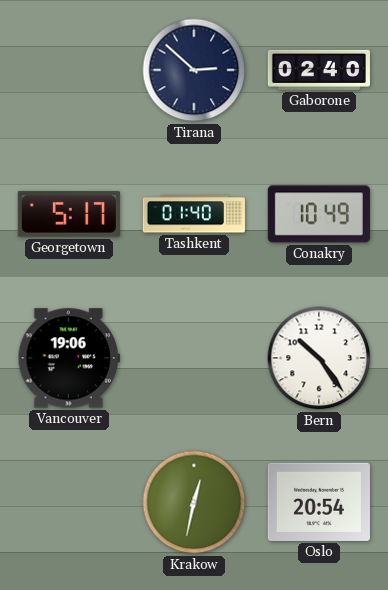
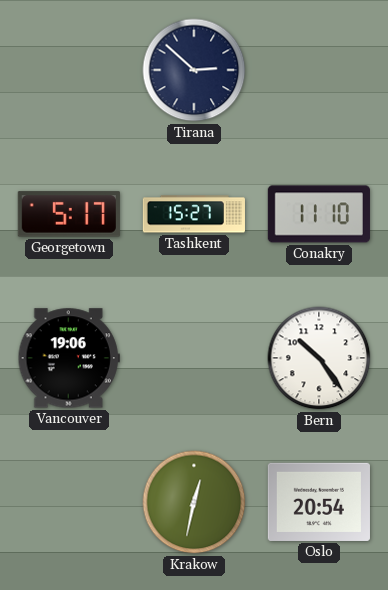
Gaborone: 02:40 -> none (319, 70)
Tashkent: 01:40 -> 15:27 (194, 214)
Conakry: 10:49 -> 11:10 (319, 214)
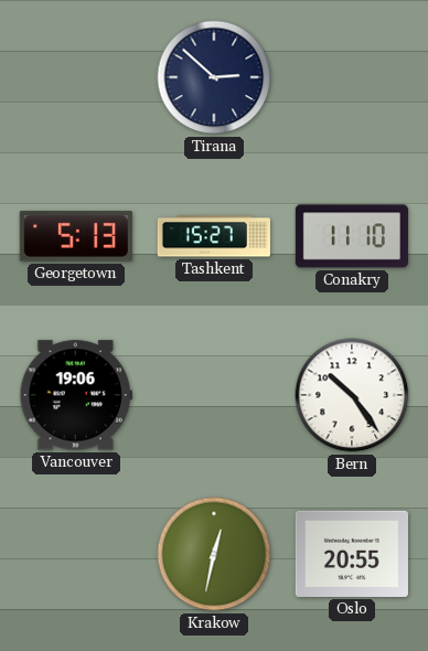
Georgetown: 5:17 -> 5:13 (76, 236)
Oslo: 20:54 -> 20:55 (352, 554)
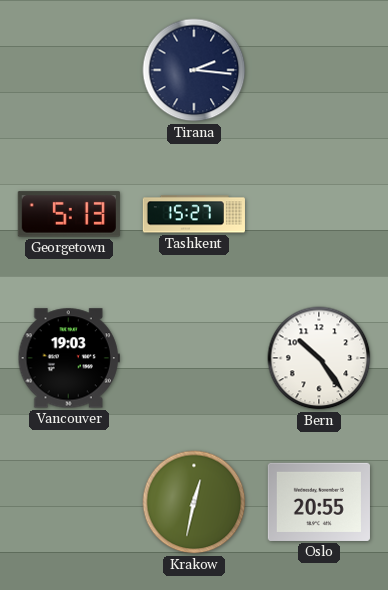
Tirana: 2:52 -> 2:16 (194, 70)
Conakry: 11:10 -> none (352, 236)
Vancouver: 19:06 -> 19:03 (69, 358)
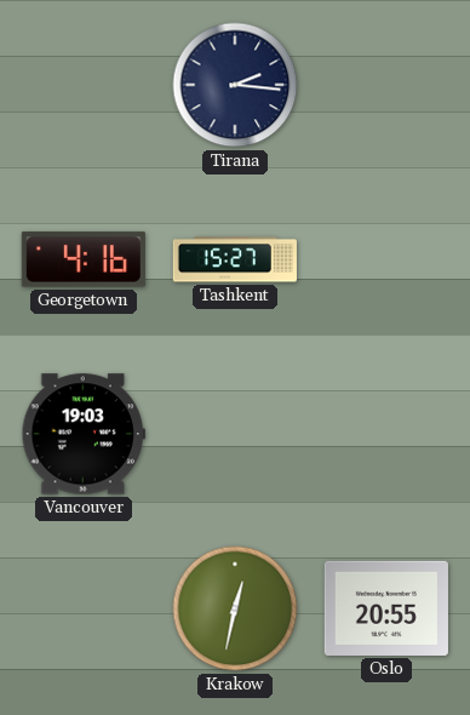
Georgetown: 5:13 -> 4:16 (84, 259)
Bern: 10:24 -> none (319, 358)
